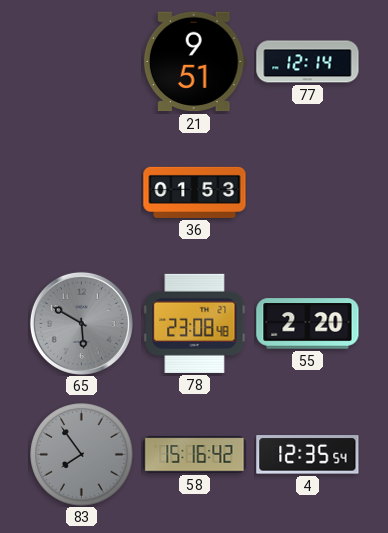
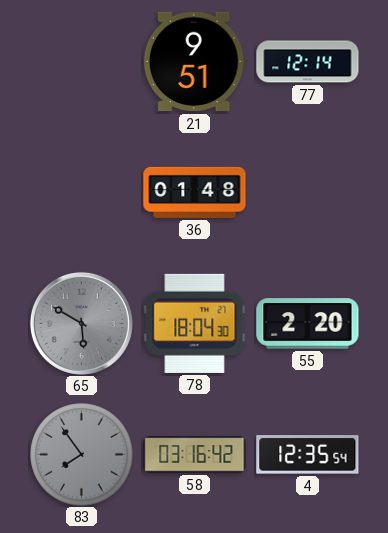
36: 01:53 -> 01:48 (195, 192)
78: 23:08 -> 18:04 (195, 323)
58: 15:16 -> 03:16 (195, 455)
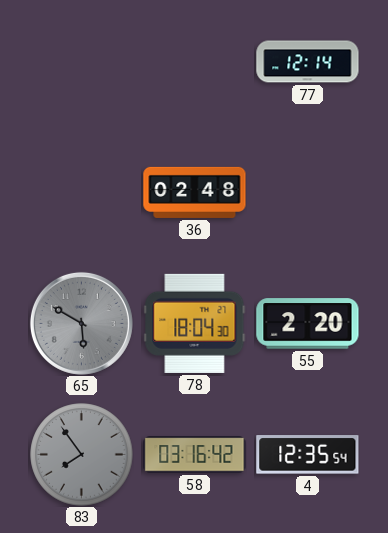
21: 9:51 -> none (194, 62)
36: 01:48 -> 02:48 (195, 192)
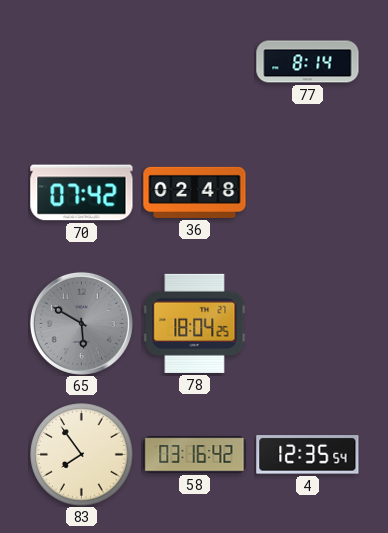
77: 12:14 -> 8:14 (308, 62)
70: none -> 07:42 (82, 193)
78: 18:04:30 -> 18:04:25 (195, 323)
55: 2:20 -> none (308, 324)
83 dial: grey -> cream (82, 455)
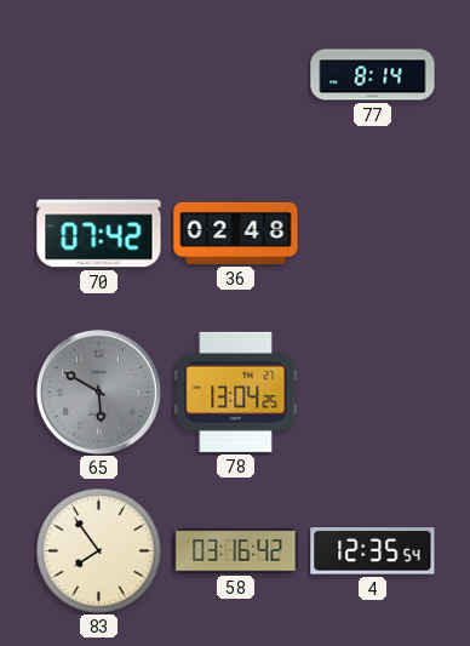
78: 18:04 -> 13:04 (236, 391)
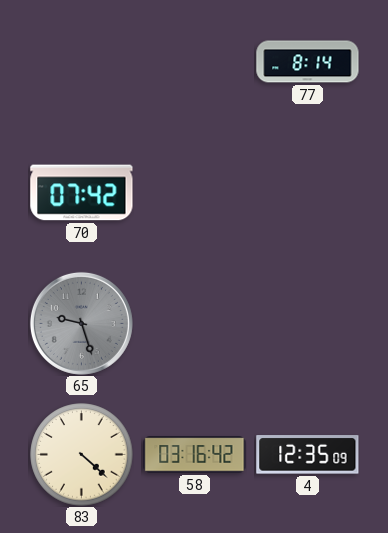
36: 02:48 -> none (236, 233)
65: 5:50 -> 9:27 (81, 323)
78: 13:04 -> none (236, 391)
83: 7:54 -> 4:22 (82, 455)
4: 12:35:54 -> 12:35:09 (308, 455)
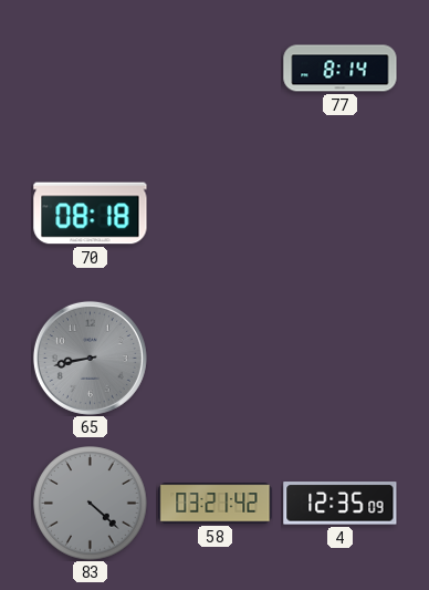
70: 07:42 -> 08:18 (91, 214)
65: 9:27 -> 8:43 (90, 358)
83 dial: cream -> grey (91, 504)
58: 03:16 -> 03:21 (216, 504)
